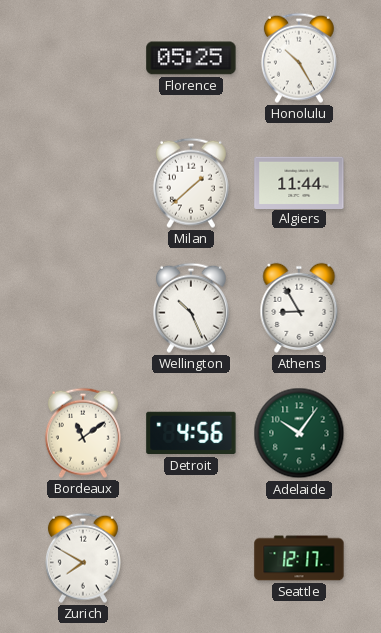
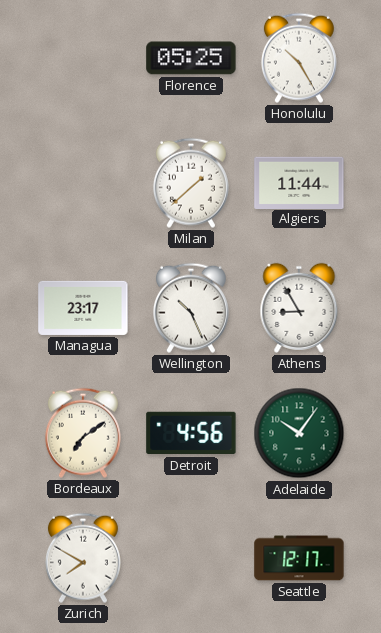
Managua: none -> 23:17 (83, 308)
Bordeaux: 11:09 -> 7:09 (83, 433)
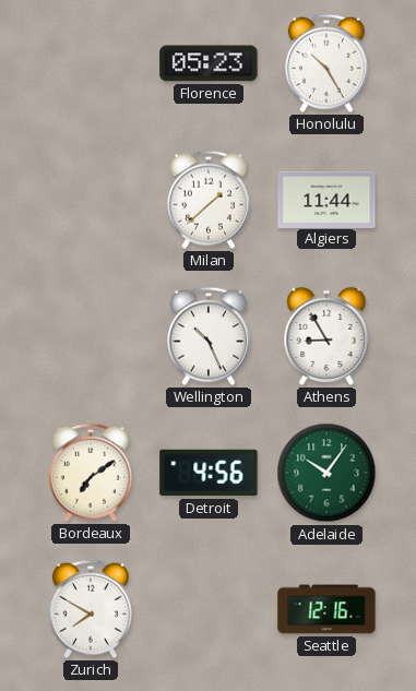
Florence: 05:25 -> 05:23 (209, 63)
Managua: 23:17 -> none (83, 308)
Seattle: 12:17 -> 12:16 (326, 609)
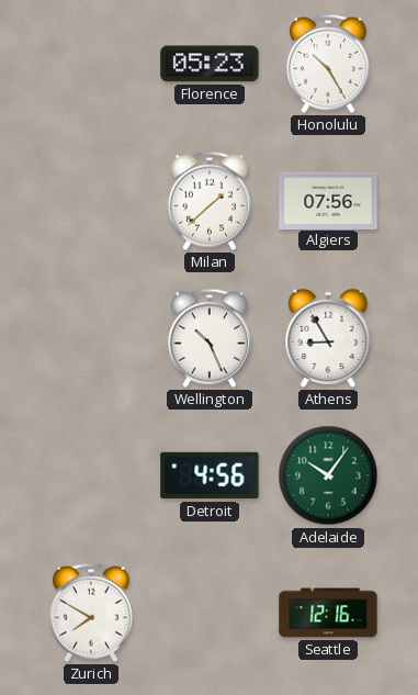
Algiers: 11:44 -> 07:56 (328, 200)
Bordeaux: 7:09 -> none (91, 473)
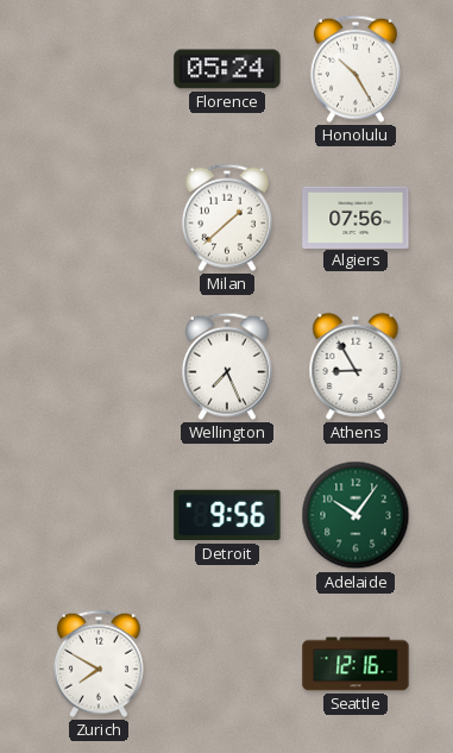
Florence: 05:23 -> 05:24 (227, 69)
Wellington: 10:26 -> 7:26 (227, 366)
Detroit: 4:56 -> 9:56 (227, 515)
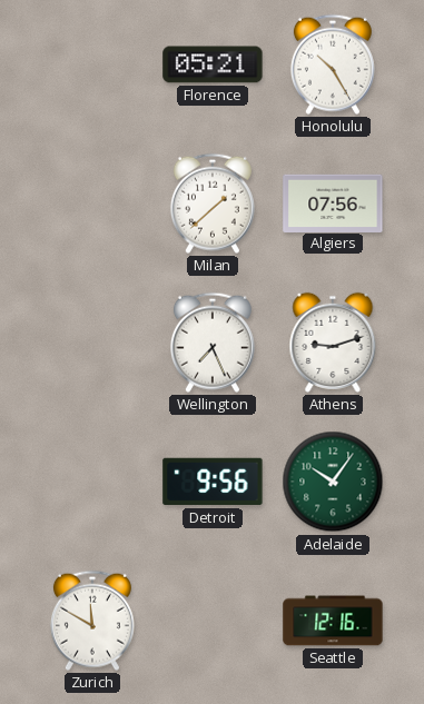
Florence: 05:24 -> 05:21 (213, 65)
Athens: 8:55 -> 9:12 (333, 343)
Zurich: 7:50 -> 11:50 (92, 621)
